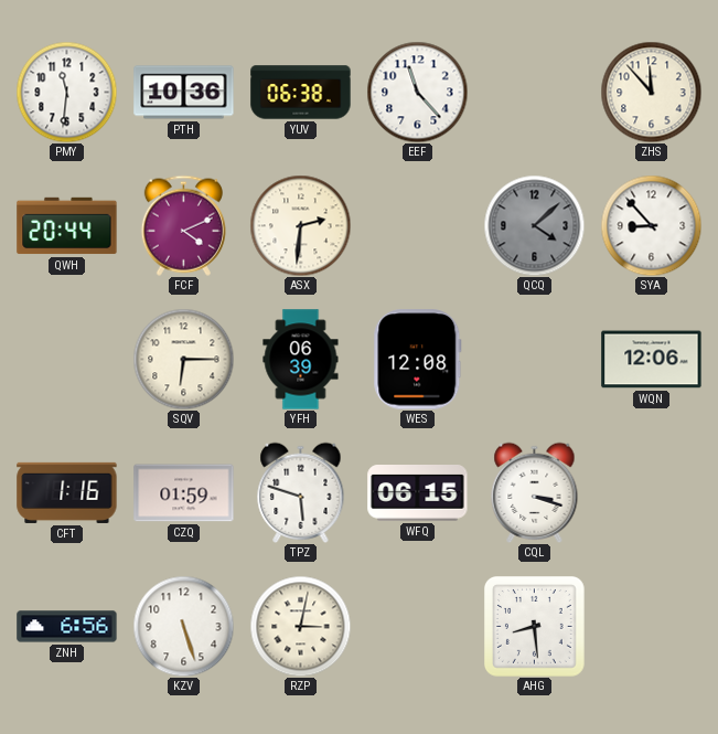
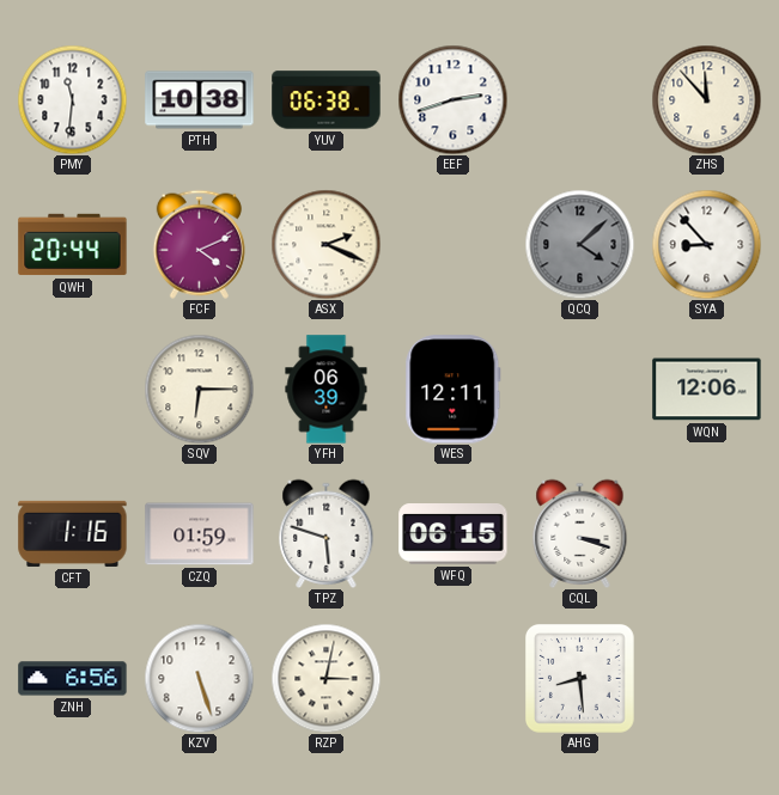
PTH: 10:36 -> 10:38 (200, 100)
EEF: 11:23 -> 2:42 (452, 99)
ASX: 2:31 -> 2:19 (325, 244)
WES: 12:08 -> 12:11 (454, 390)
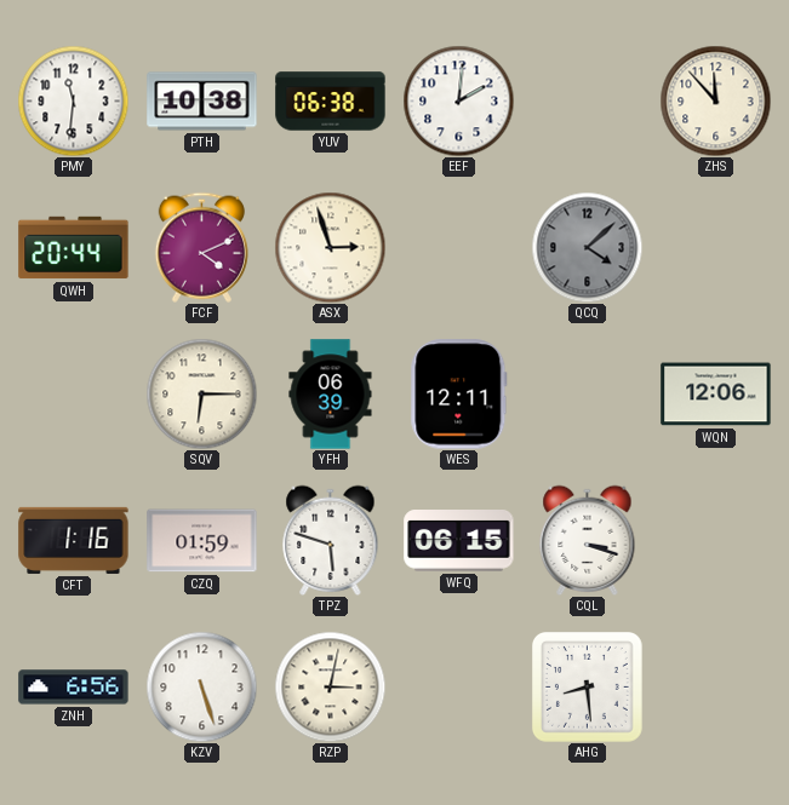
EEF: 2:42 -> 2:01 (458, 100)
ASX: 2:19 -> 2:57 (330, 247)
SYA: 8:53 -> none (706, 244)
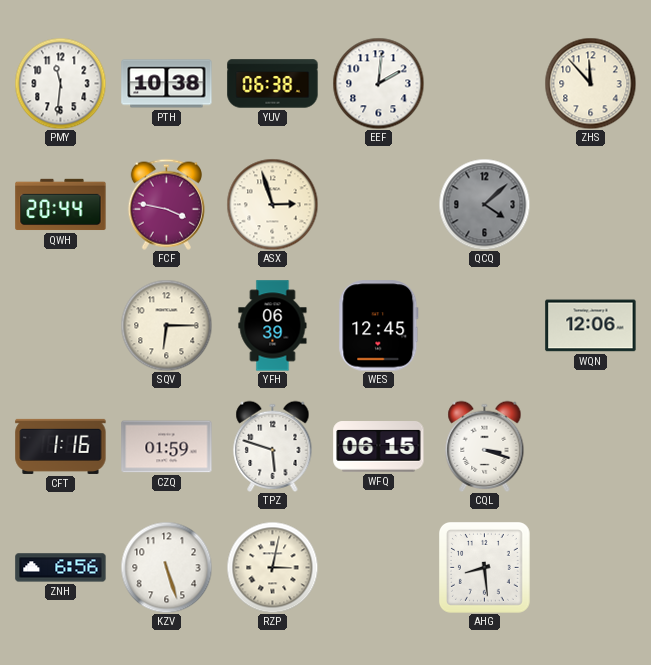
FCF: 4:11 -> 3:47 (166, 204)
WES: 12:11 -> 12:45 (379, 326)
